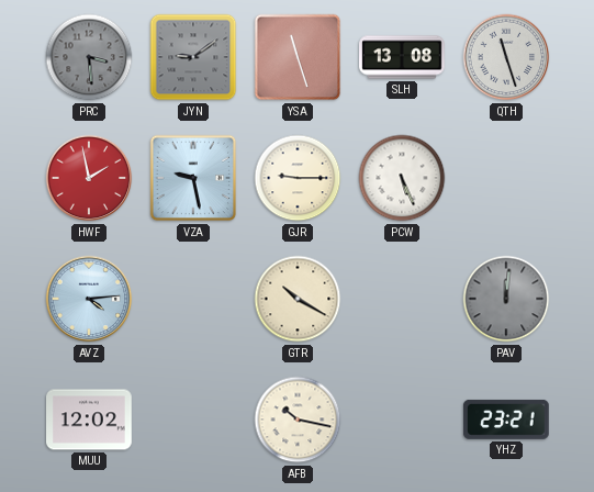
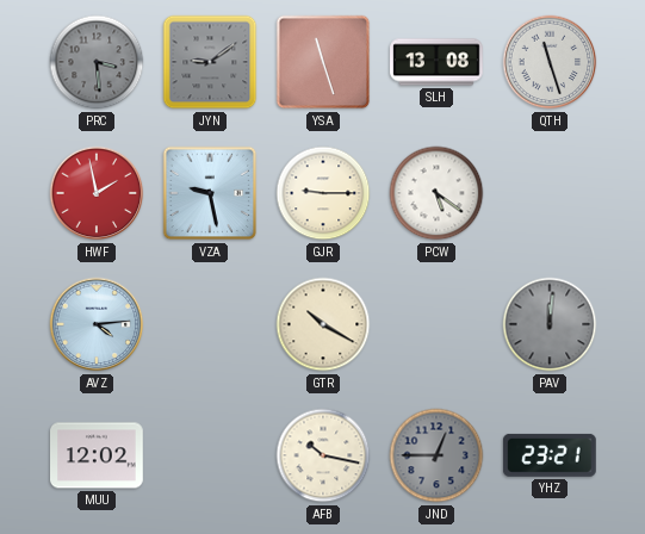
PCW: 5:26 -> 5:21 (436, 193)
JND: none -> 12:45 (436, 455)
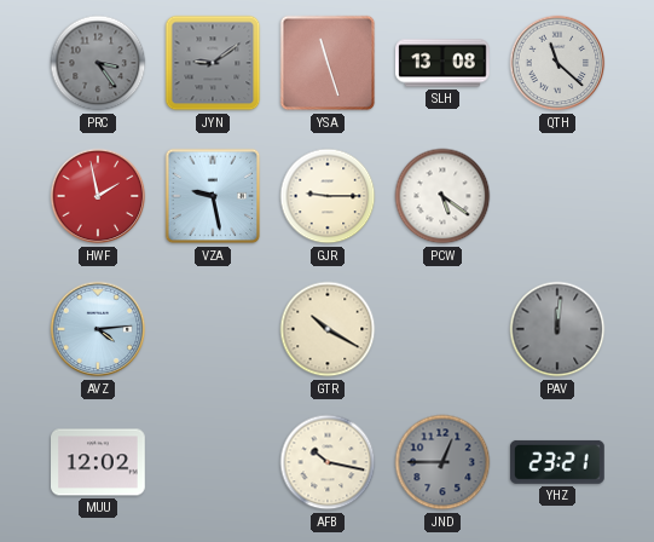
PRC: 3:29 -> 3:24 (98, 63)
QTH: 11:27 -> 11:22 (557, 63)
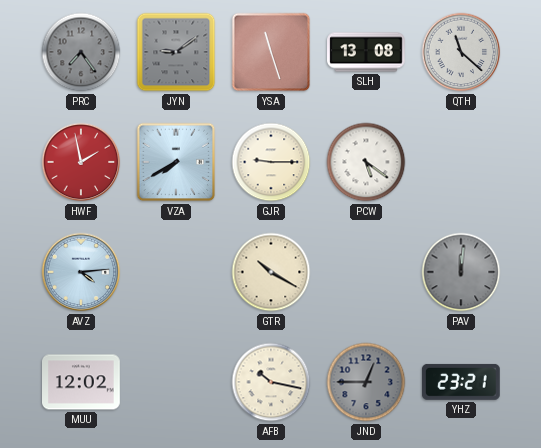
PRC: 3:24 -> 7:24 (81, 52)
VZA: 9:28 -> 7:40 (176, 162)
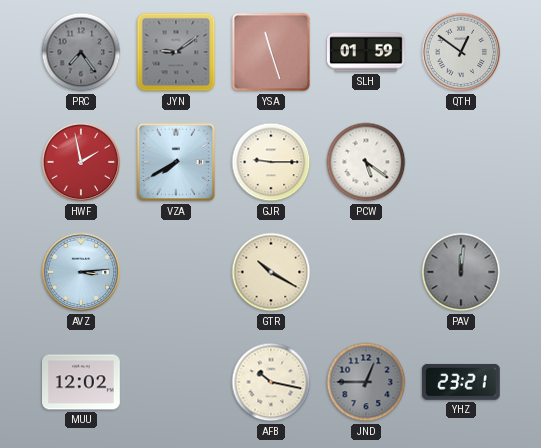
SLH: 13:08 -> 01:59 (366, 52)
QTH: 11:22 -> 12:51 (461, 52)
AVZ: 4:14 -> 3:14 (81, 272)
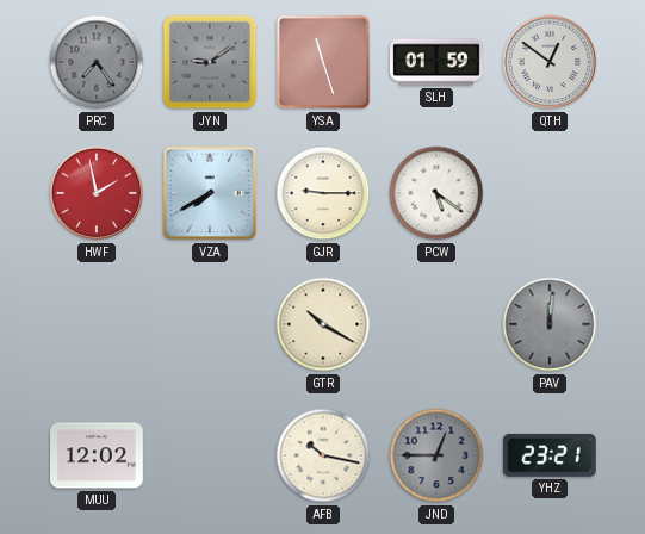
AVZ: 3:14 -> none (81, 272)
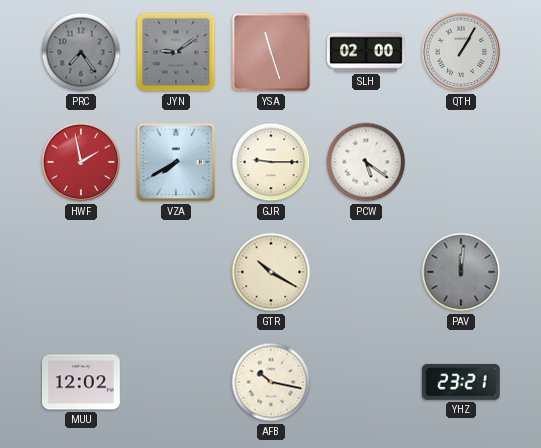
SLH: 01:59 -> 02:00 (366, 52)
QTH: 12:51 -> 1:05 (461, 52)
JND: 12:45 -> none (436, 455)
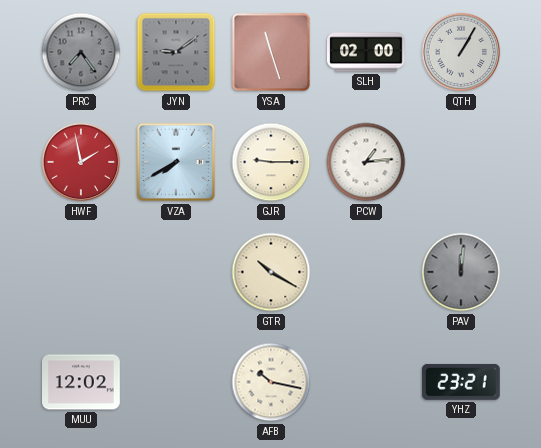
PCW: 5:21 -> 1:14 (366, 162)
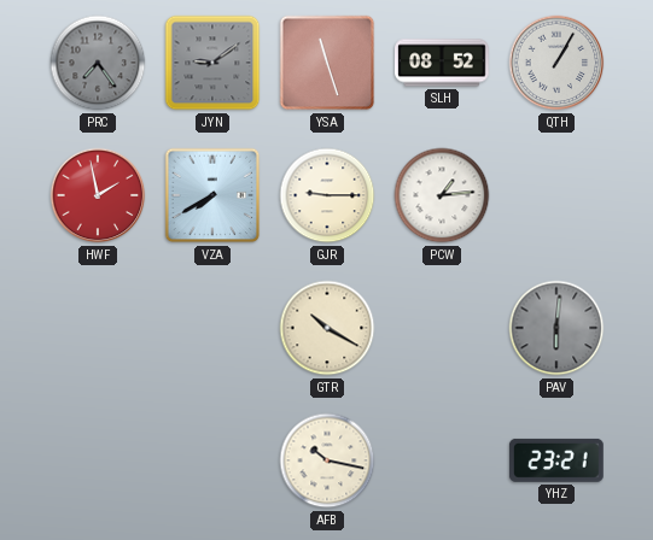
SLH: 02:00 -> 08:52 (442, 63)
PAV: 12:01 -> 6:01 (556, 328)
MUU: 12:02 -> none (82, 382)
